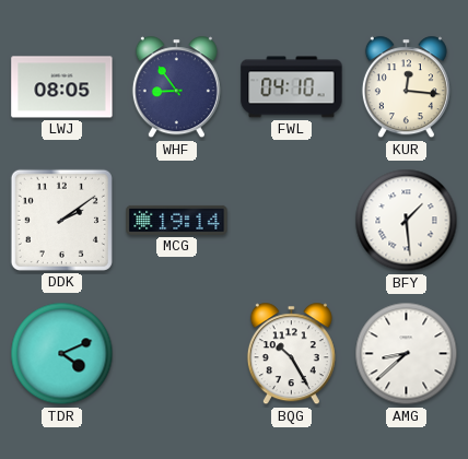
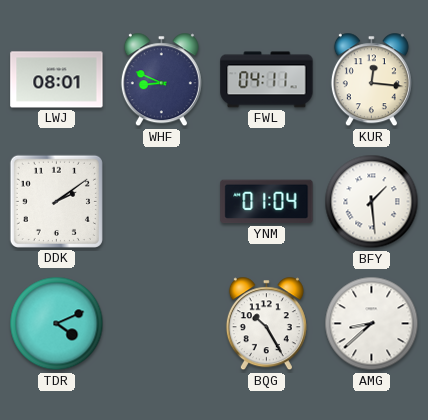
LWJ: 08:05 -> 08:01 (57, 80)
WHF: 8:54 -> 8:49 (161, 80)
FWL: 04:10 -> 04:11 (267, 80)
MCG: 19:14 -> none (177, 220)
YNM: none -> 01:04 (267, 202)
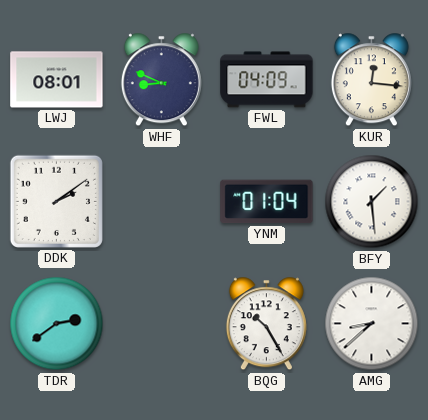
FWL: 04:11 -> 04:09 (267, 80)
TDR: 4:11 -> 2:39 (57, 324)
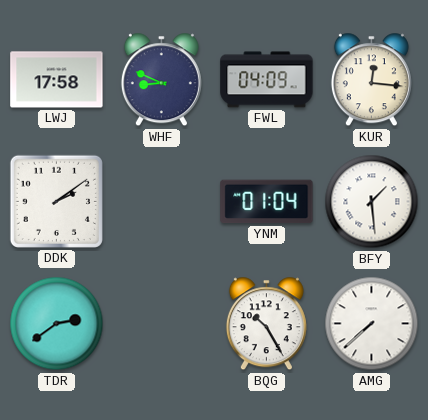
LWJ: 08:01 -> 17:58 (57, 80)
AMG: 8:38 -> 7:38 (372, 324)
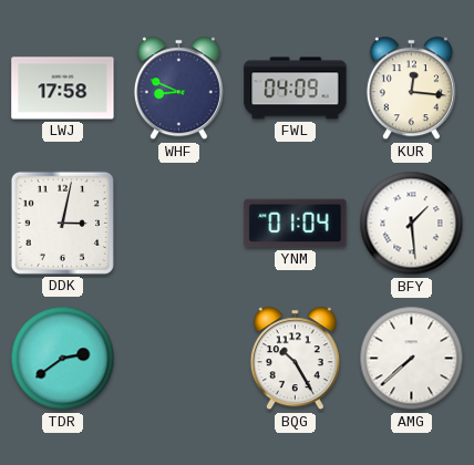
DDK: 2:09 -> 3:02 (62, 223)
